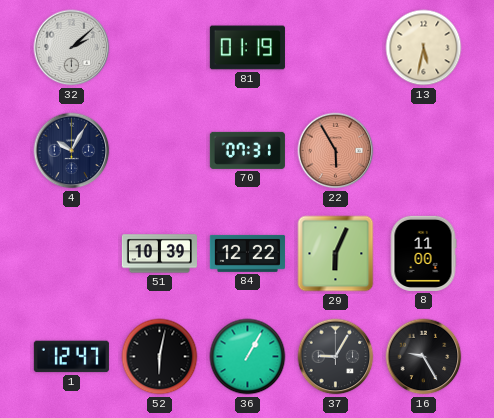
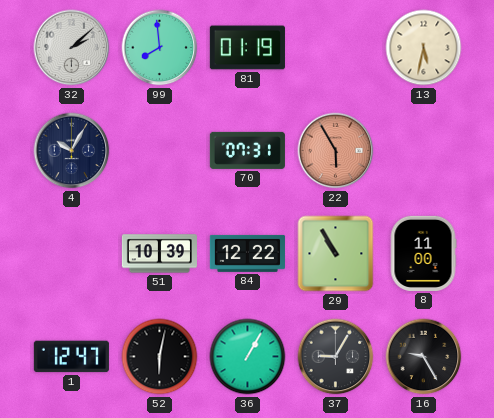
99: none -> 7:59 (160, 48)
29: 6:04 -> 10:55 (336, 254)
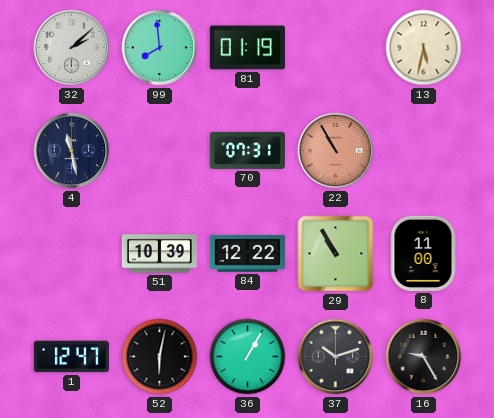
4: 10:05 -> 11:28 (72, 151)
22: 5:55 -> 10:55 (336, 151)
37: 9:05 -> 10:12 (336, 357)
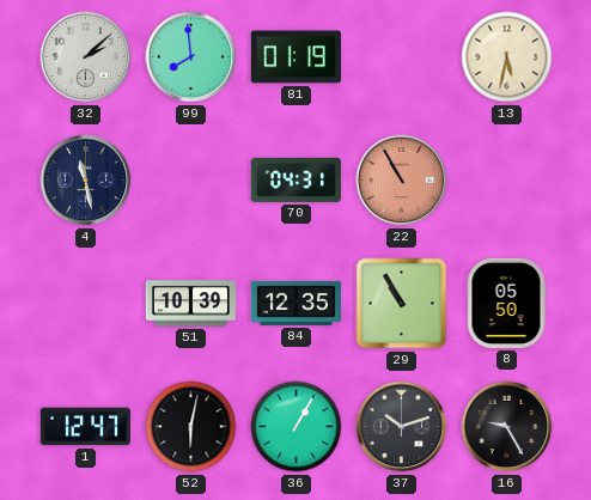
70: 07:31 -> 04:31 (295, 179)
84: 12:22 -> 12:35 (295, 303)
8: 11:00 -> 05:50 (506, 303)
